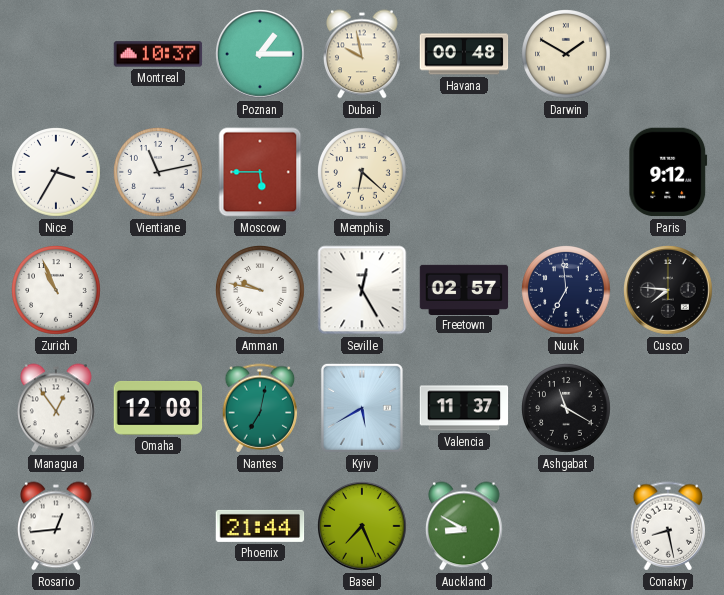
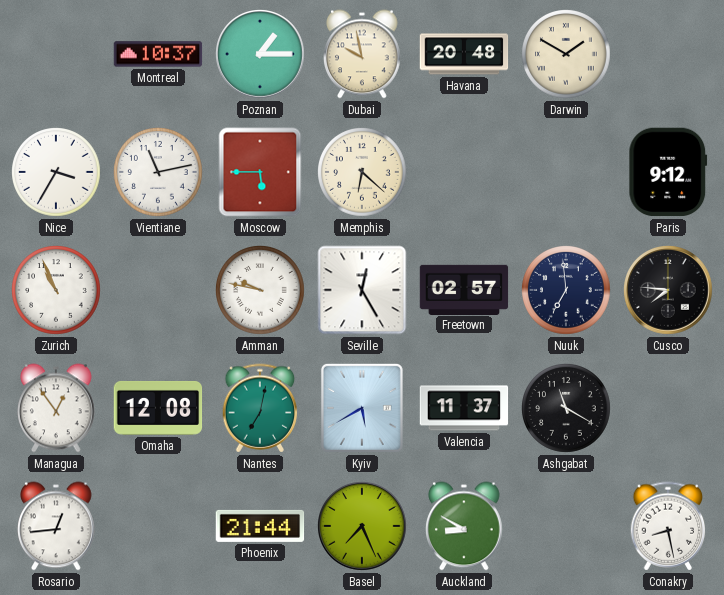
Havana: 00:48 -> 20:48 (464, 54)
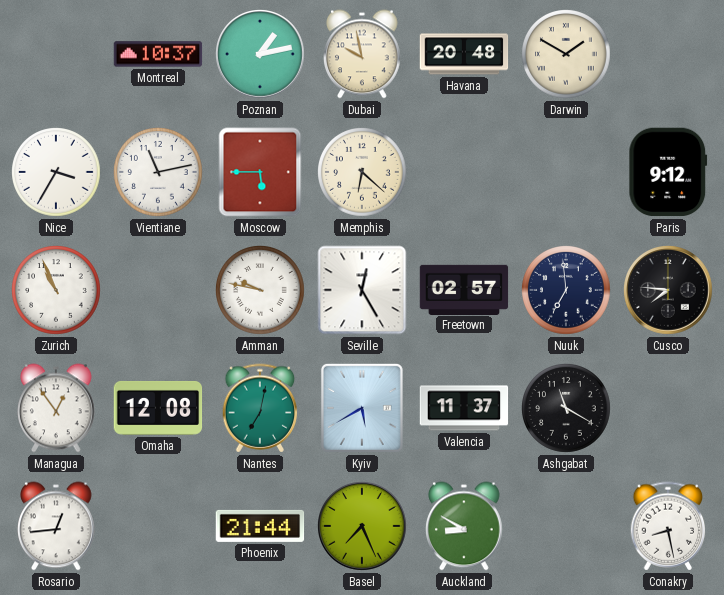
Poznan: 1:15 -> 1:13 (261, 55)
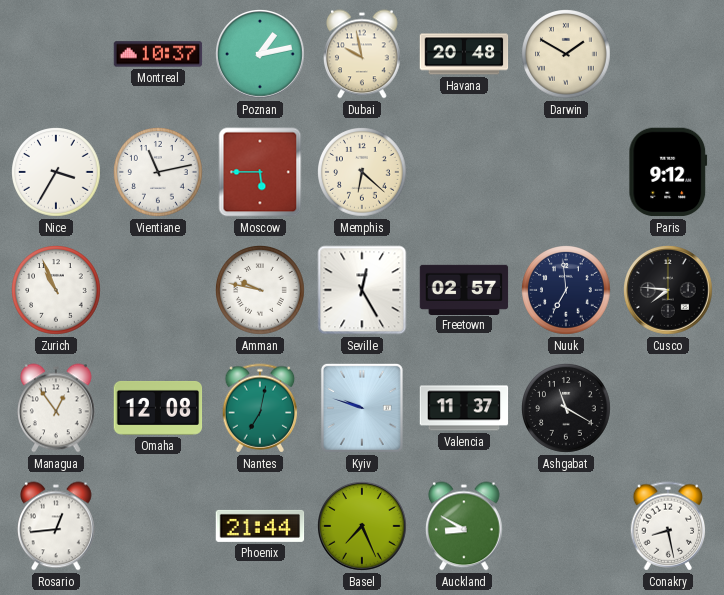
Kyiv: 5:40 -> 9:48 (362, 408)
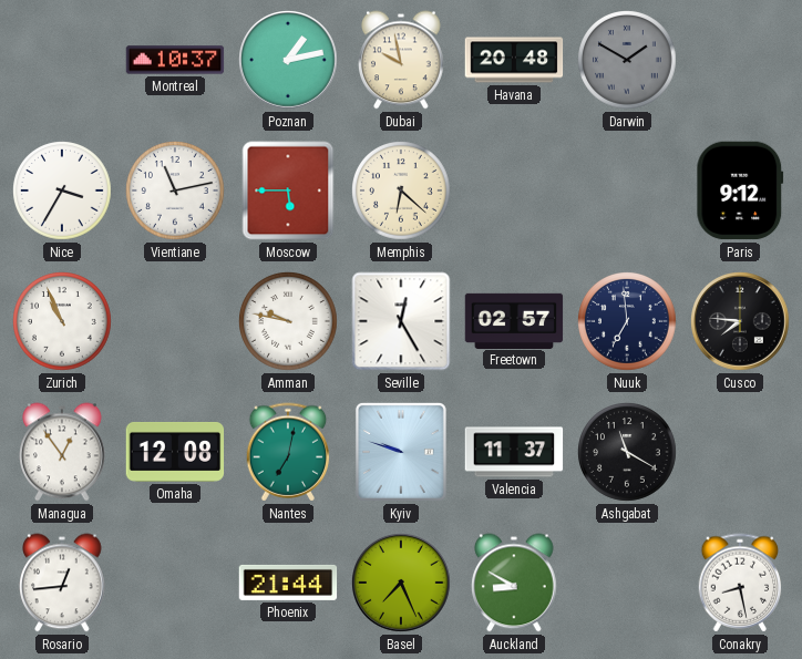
Darwin dial: cream -> grey (628, 61)
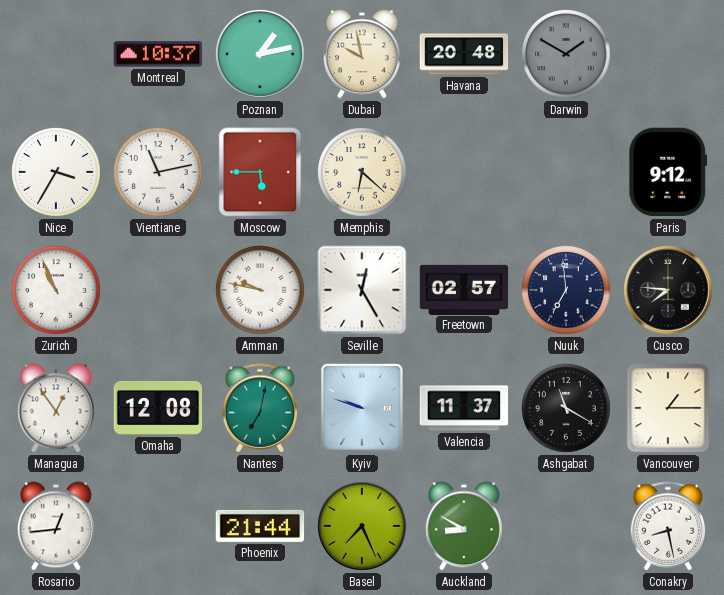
Vancouver: none -> 1:15 (668, 408)
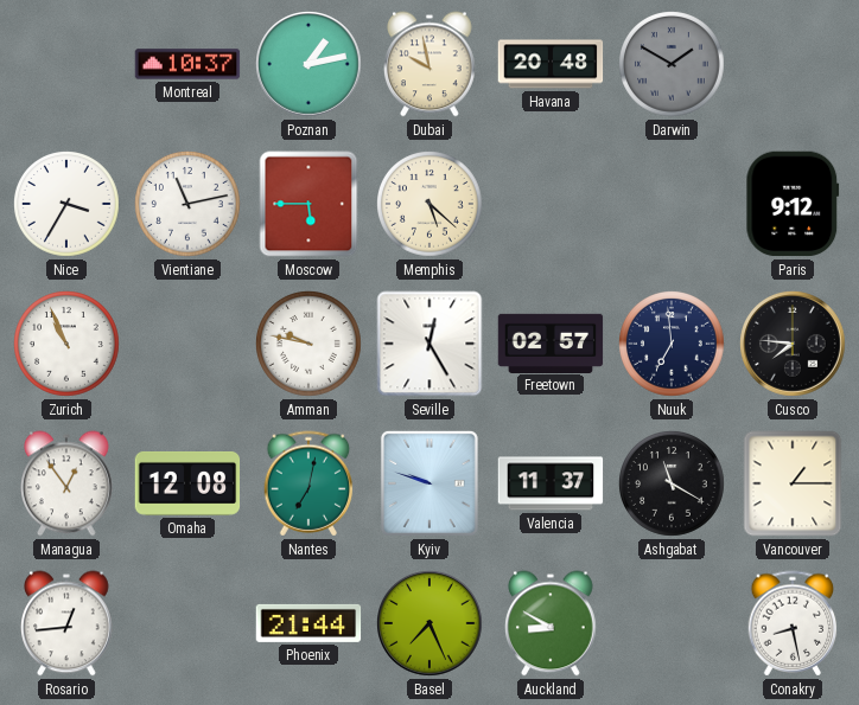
Memphis: 6:22 -> 5:22 (431, 205)
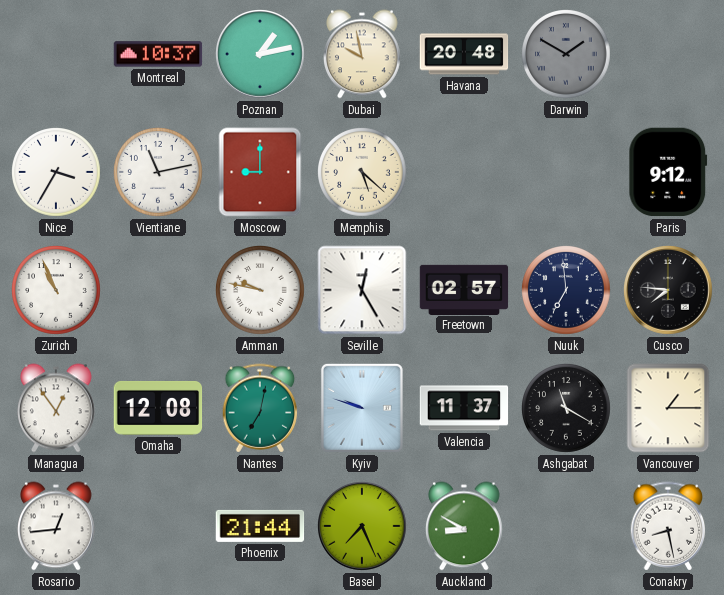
Moscow: 5:45 -> 9:00 (260, 172)
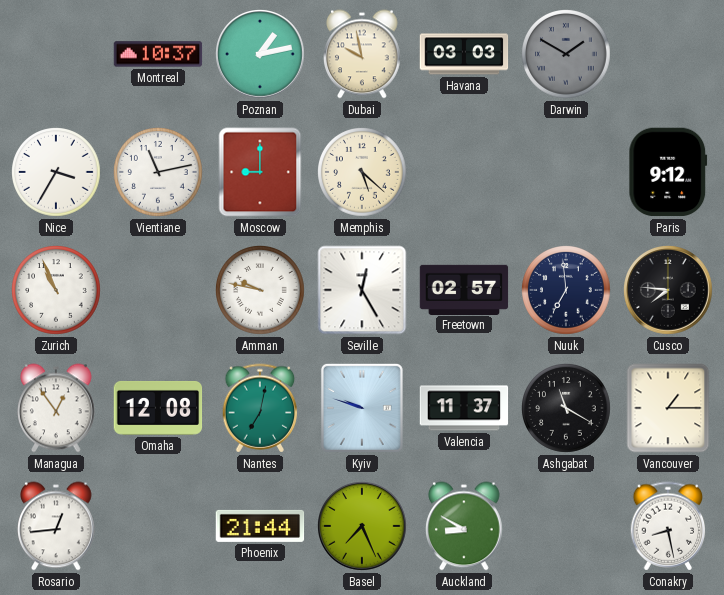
Havana: 20:48 -> 03:03 (464, 54)
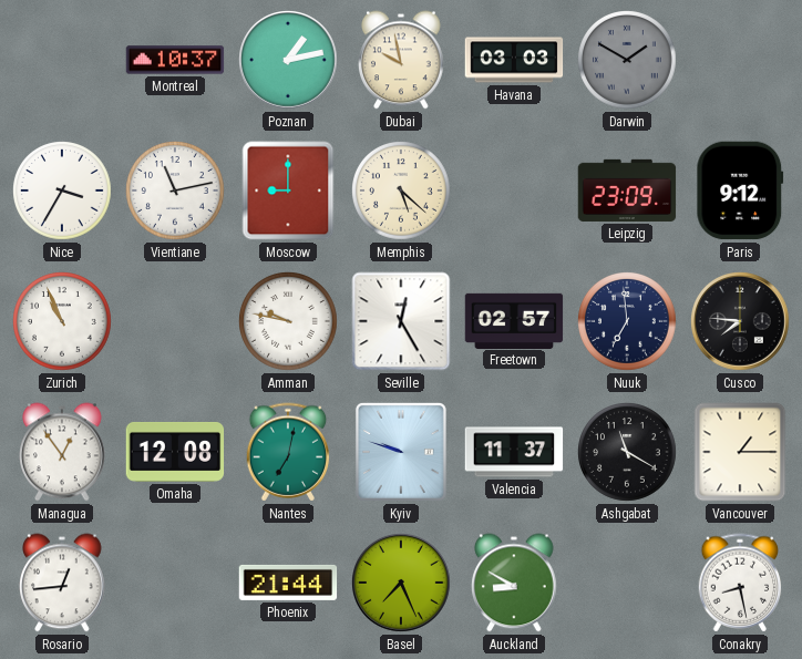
Leipzig: none -> 23:09 (627, 191)
